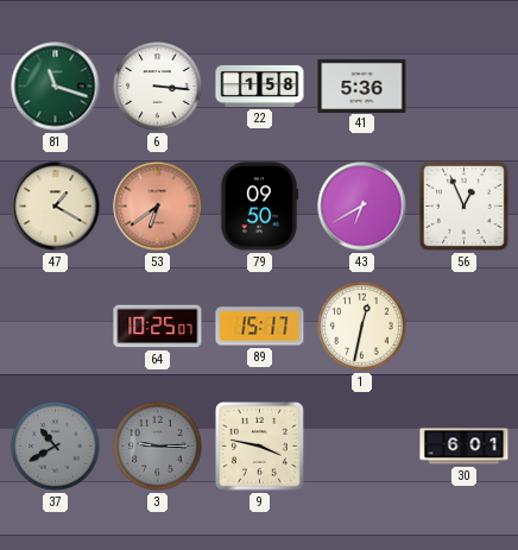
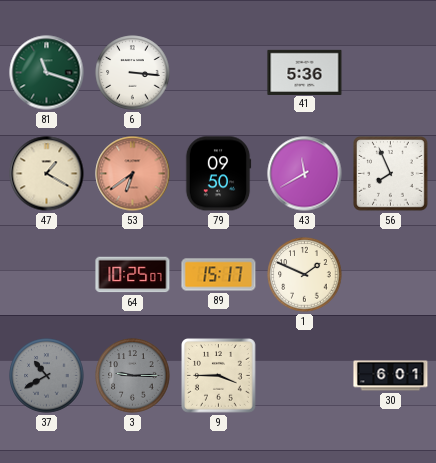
22: 1:58 -> none (260, 86)
43: 6:40 -> 11:40 (305, 174)
56: 12:56 -> 7:56 (391, 174)
1: 12:32 -> 1:49 (305, 275)
9: 3:47 -> 3:45 (219, 376)
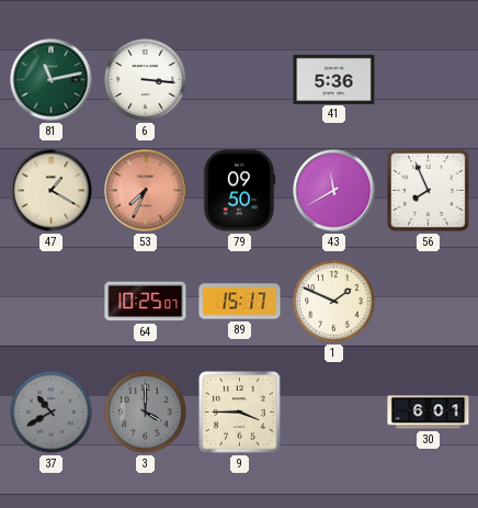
81: 11:18 -> 11:13 (52, 80)
53: 6:39 -> 7:34 (146, 191)
3: 9:15 -> 4:00 (146, 413)
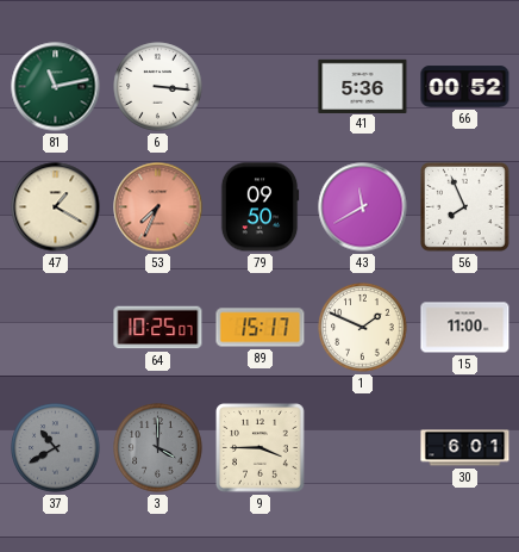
66: none -> 00:52 (465, 87)
15: none -> 11:00 (465, 328)
